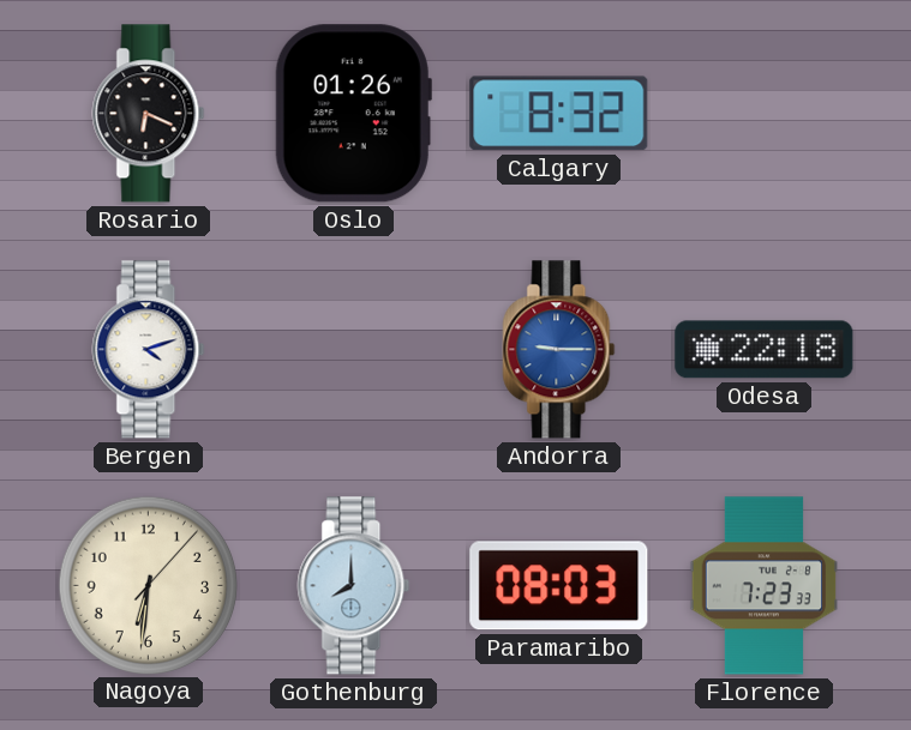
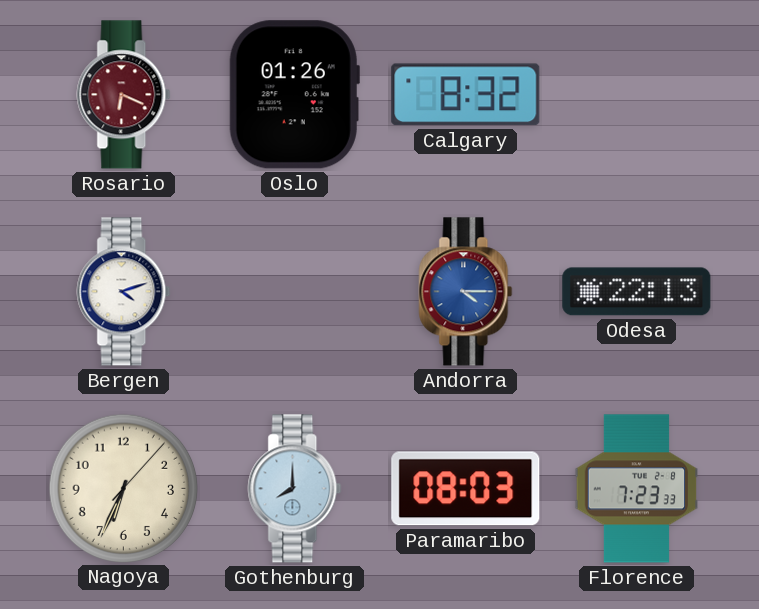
Rosario dial: black -> burgundy (124, 95)
Andorra: 9:15 -> 4:15 (466, 292)
Odesa: 22:18 -> 22:13 (637, 292)
Nagoya: 6:31 -> 6:34 (123, 488)
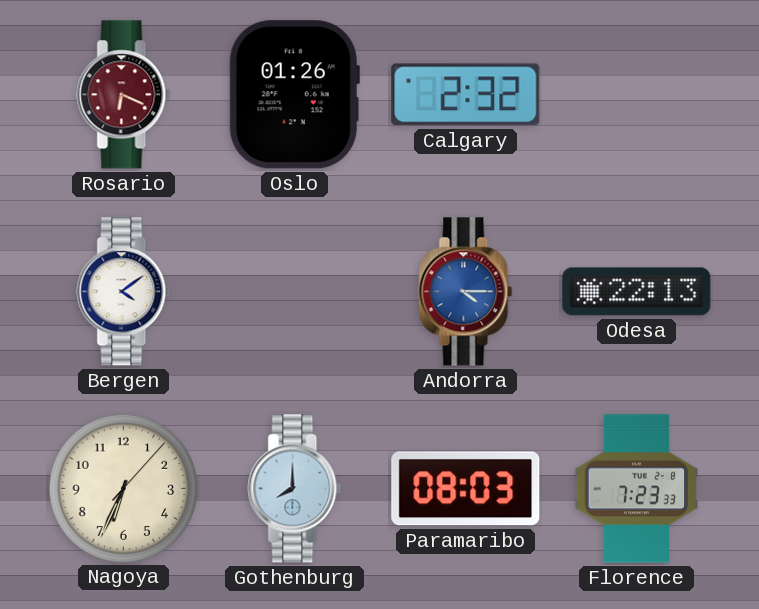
Calgary: 8:32 -> 2:32 (466, 95)
Bergen: 4:12 -> 4:09 (124, 292)
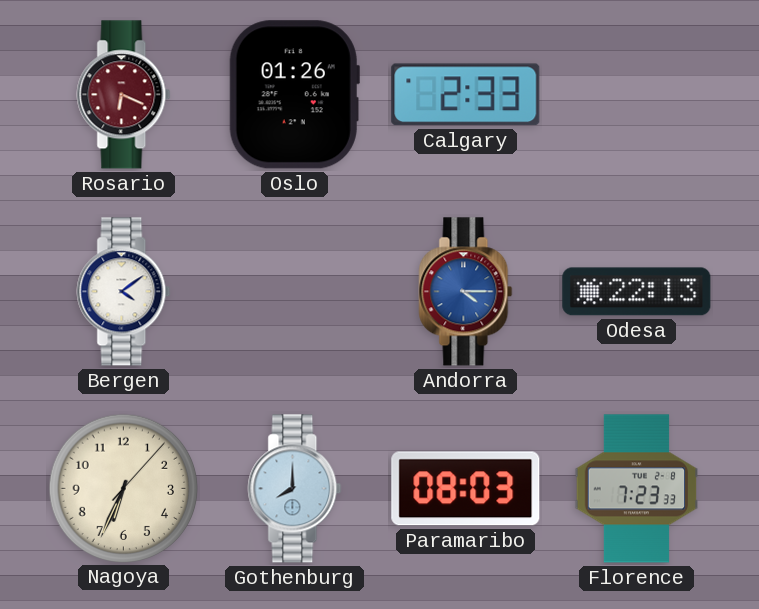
Calgary: 2:32 -> 2:33 (466, 95)
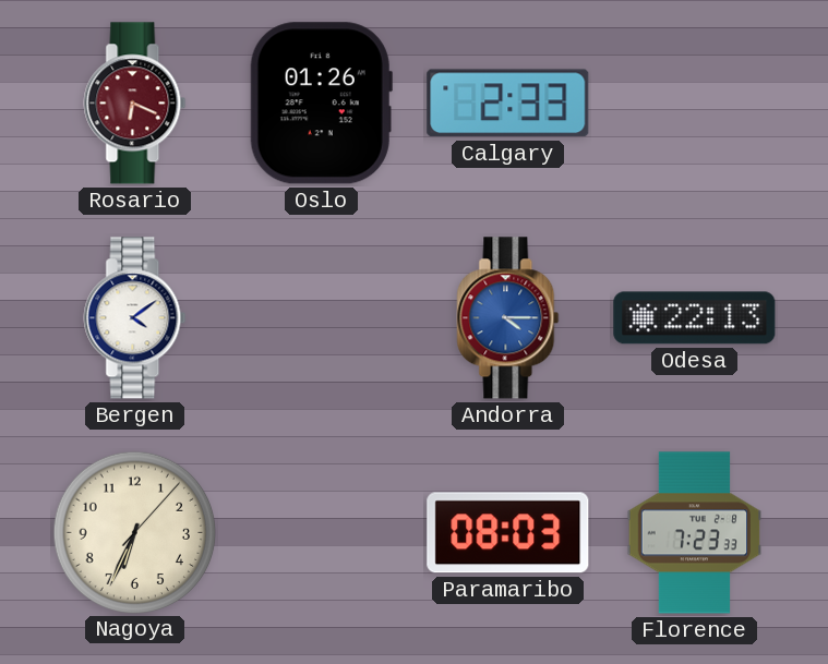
Gothenburg: 8:00 -> none (295, 489)
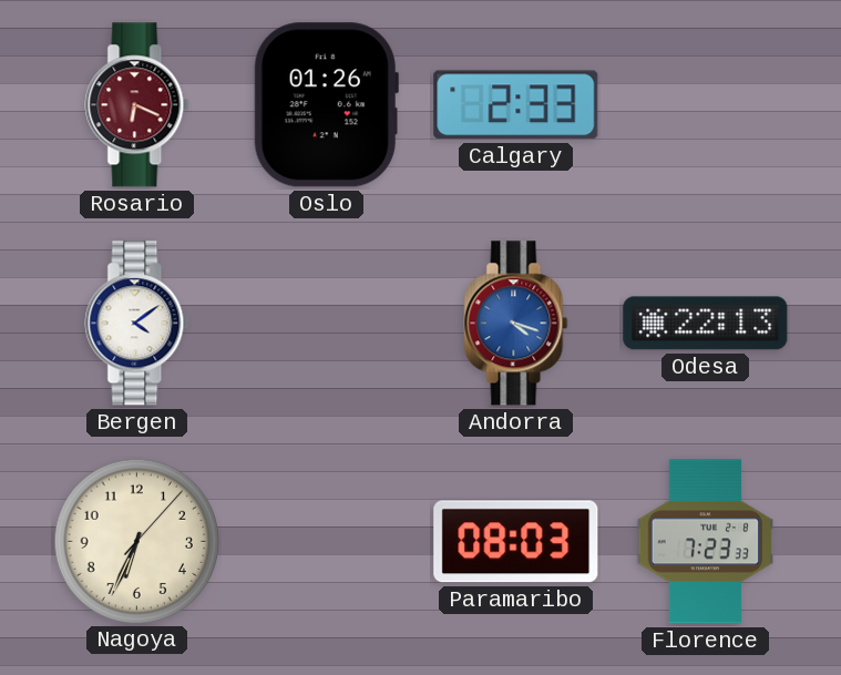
Andorra: 4:15 -> 4:18 (516, 324)
